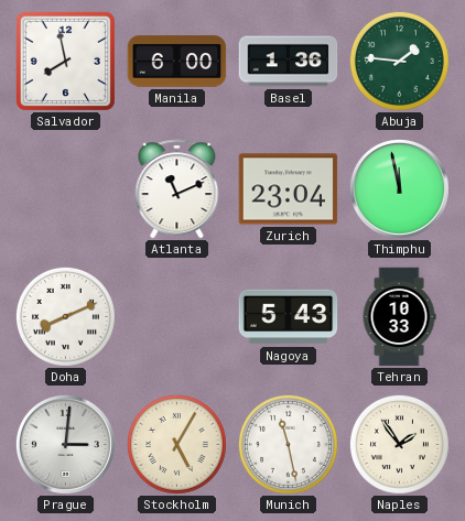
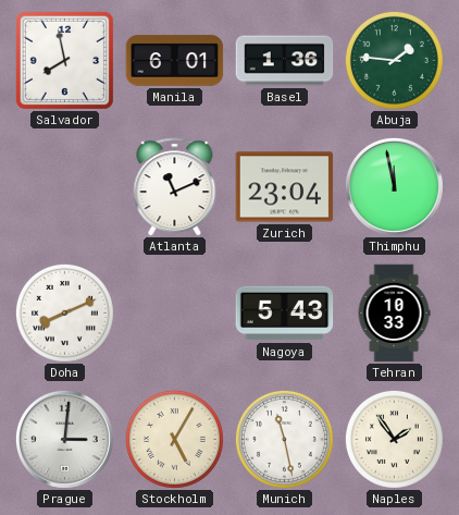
Manila: 6:00 -> 6:01 (175, 61)
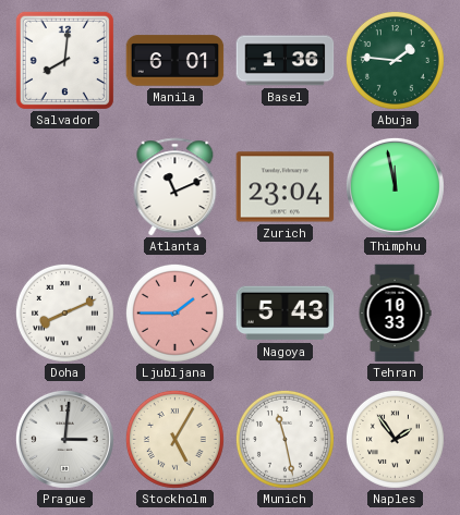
Salvador: 7:58 -> 8:01 (64, 60)
Ljubljana: none -> 1:45 (174, 312)
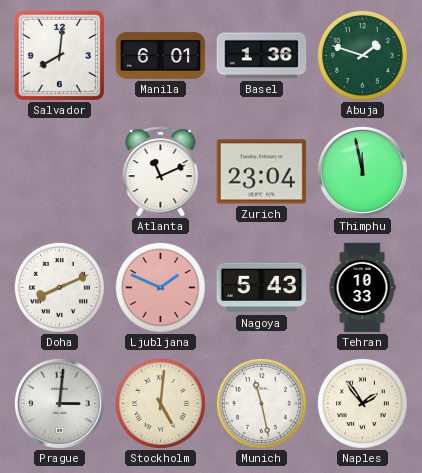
Abuja: 1:46 -> 1:48 (362, 55)
Ljubljana: 1:45 -> 1:49 (160, 287)
Stockholm: 5:05 -> 5:01 (160, 403)
